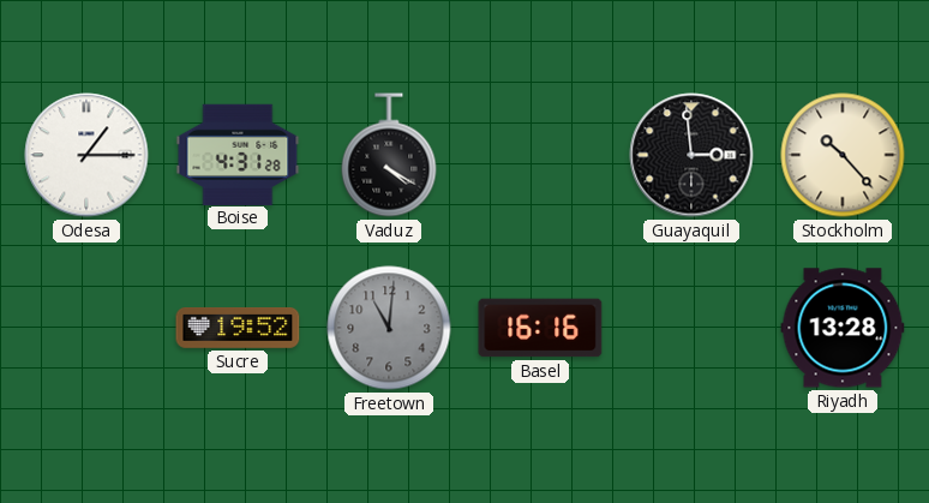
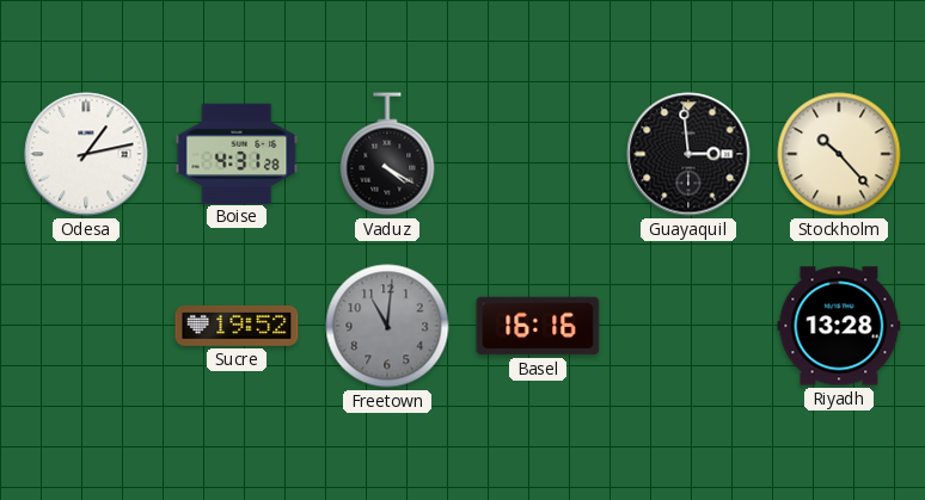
Odesa: 1:15 -> 1:13 (86, 154)
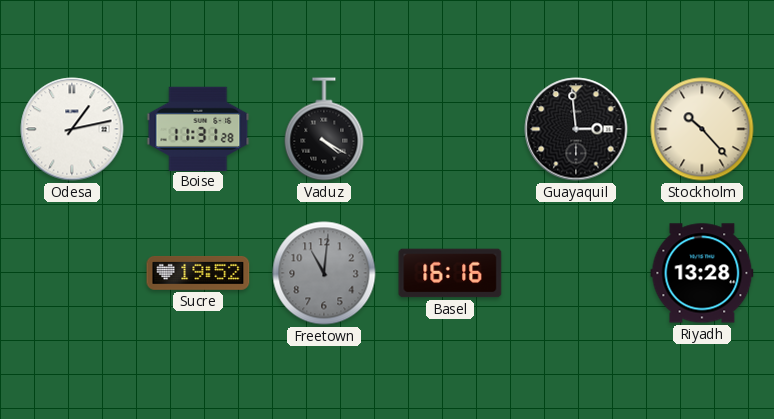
Boise: 4:31 -> 11:31 (198, 128)
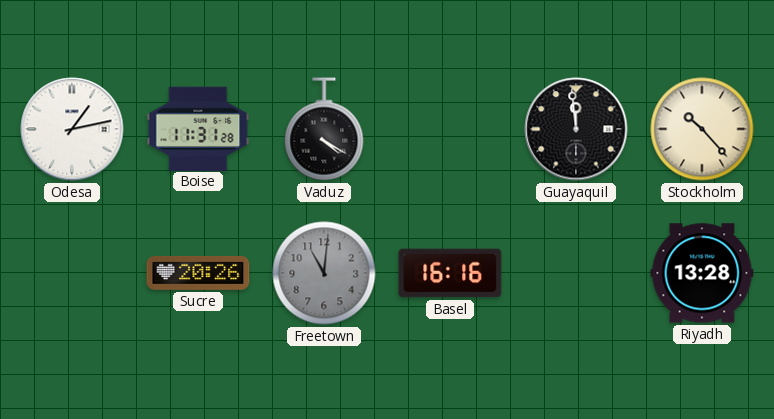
Guayaquil: 2:59 -> 11:59 (576, 129)
Sucre: 19:52 -> 20:26 (198, 274)
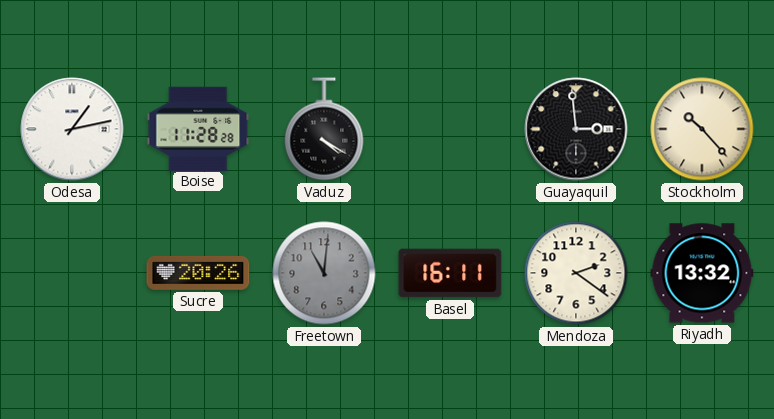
Boise: 11:31 -> 11:28 (198, 128)
Guayaquil: 11:59 -> 2:59 (576, 129)
Basel: 16:16 -> 16:11 (450, 273)
Mendoza: none -> 2:21 (576, 273)
Riyadh: 13:28 -> 13:32 (702, 273)
